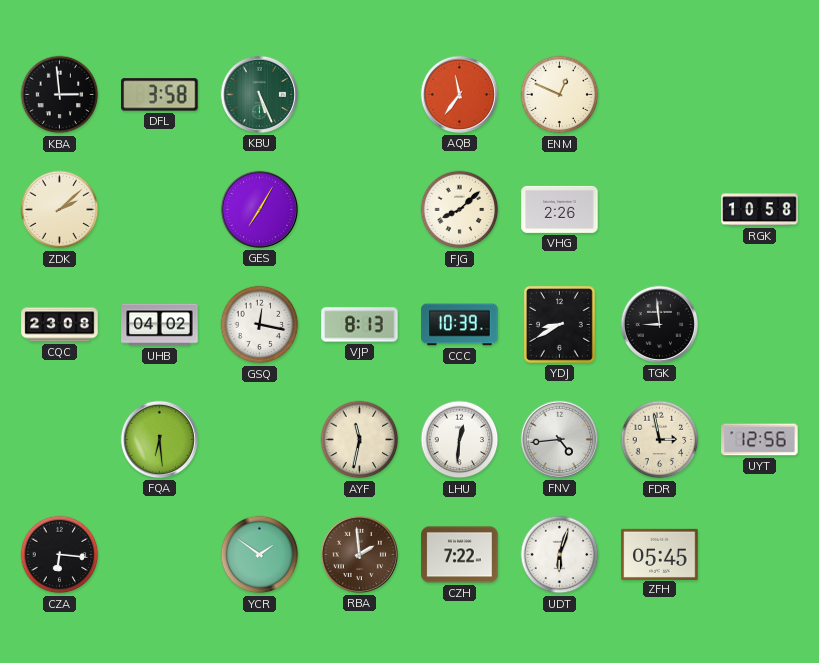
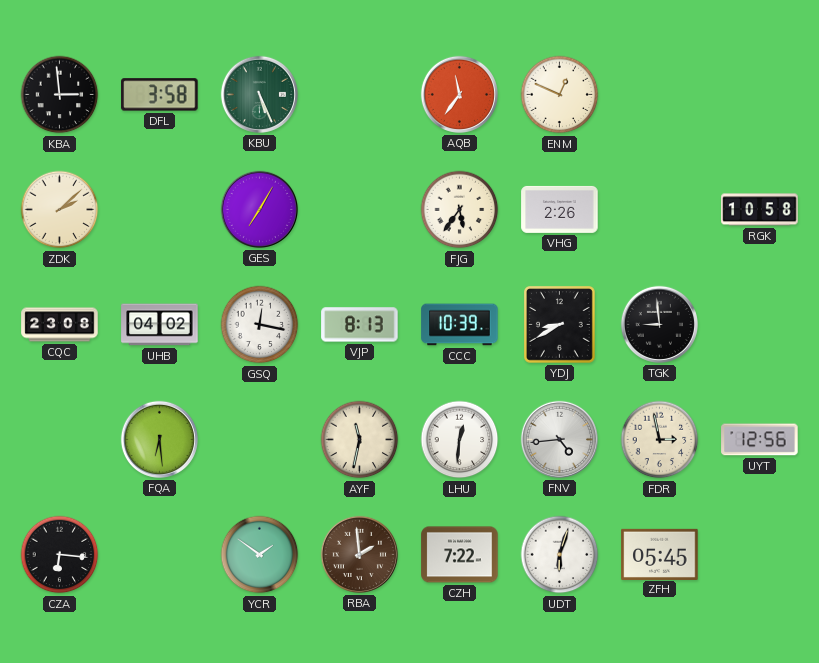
FJG: 8:08 -> 5:36 (460, 210)
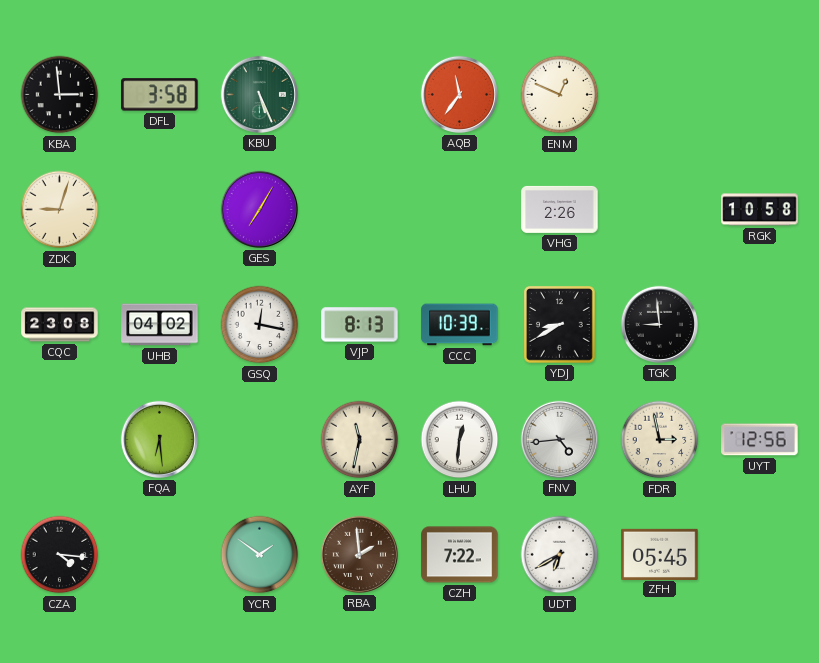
ZDK: 2:08 -> 9:03 (60, 210)
FJG: 5:36 -> none (460, 210)
CZA: 6:16 -> 4:16 (60, 555)
UDT: 6:03 -> 6:40 (560, 555)
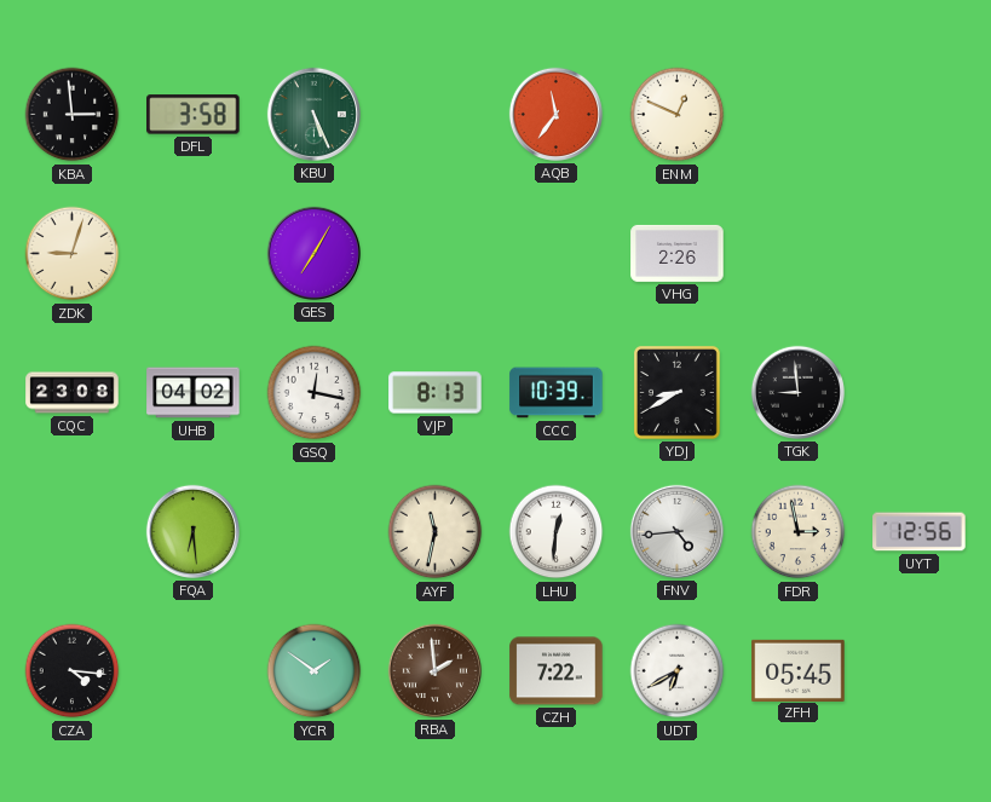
RGK: 10:58 -> none (760, 210)
